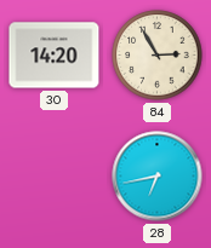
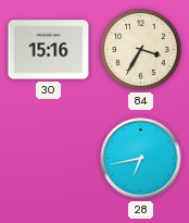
30: 14:20 -> 15:16 (49, 50)
84: 2:55 -> 3:35 (141, 50)
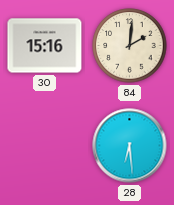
84: 3:35 -> 2:01 (130, 46)
28: 6:43 -> 6:29 (130, 146)
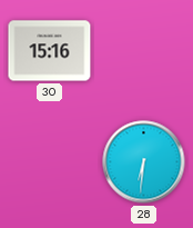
84: 2:01 -> none (130, 46)
28: 6:29 -> 6:31 (144, 162)
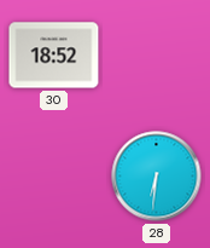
30: 15:16 -> 18:52 (54, 56)
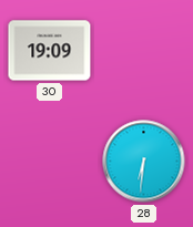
30: 18:52 -> 19:09 (50, 51)
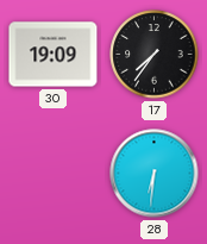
17: none -> 7:36 (155, 55)
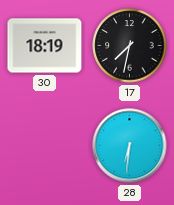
30: 19:09 -> 18:19 (45, 46)
17: 7:36 -> 7:32 (130, 46)
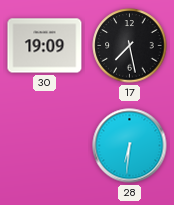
30: 18:19 -> 19:09 (45, 46)
17: 7:32 -> 7:28 (130, 46)
